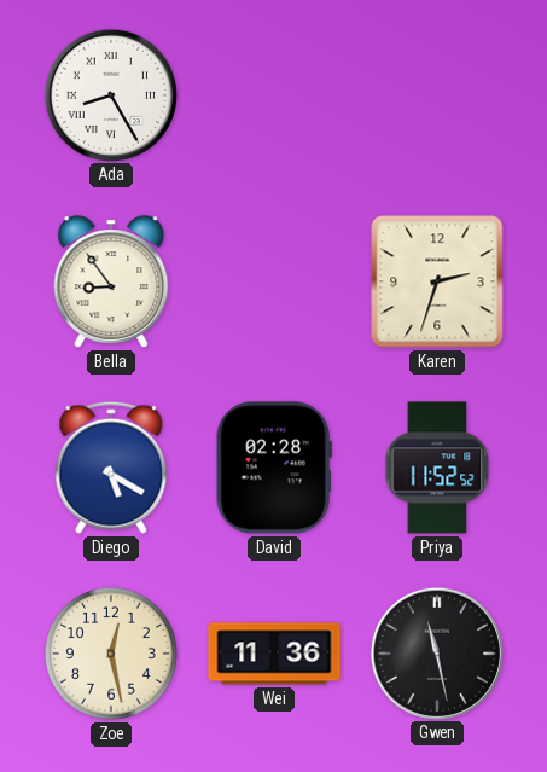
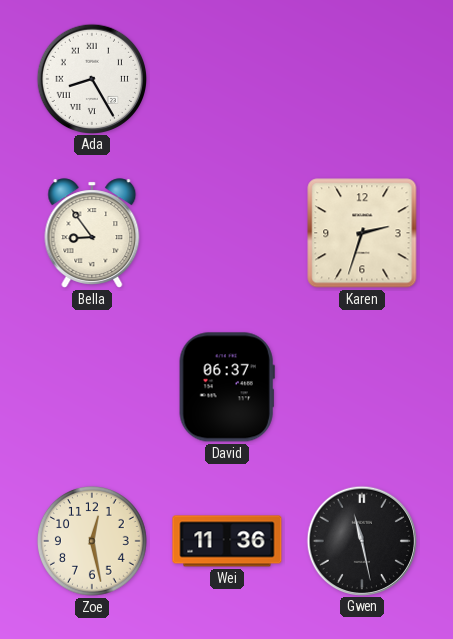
Diego: 5:20 -> none (111, 468)
David: 02:28 -> 06:37 (227, 387)
Priya: 11:52 -> none (437, 468)
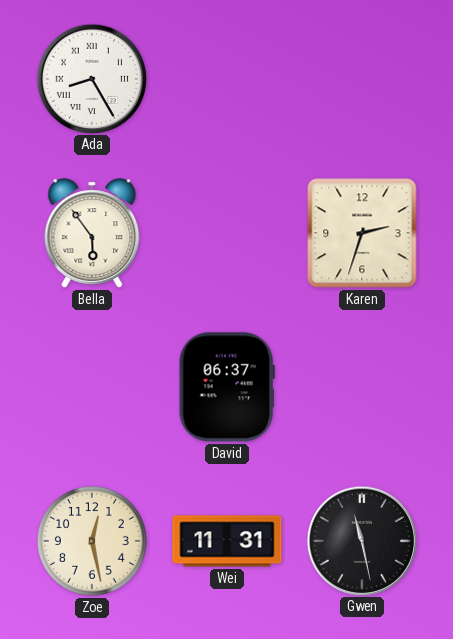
Bella: 8:54 -> 5:54 (92, 233)
Wei: 11:36 -> 11:31 (227, 541)
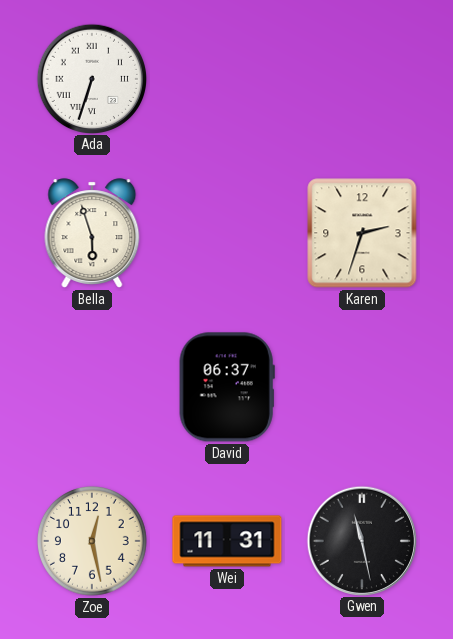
Ada: 8:25 -> 6:33 (91, 78)
Bella: 5:54 -> 5:57 (92, 233)
